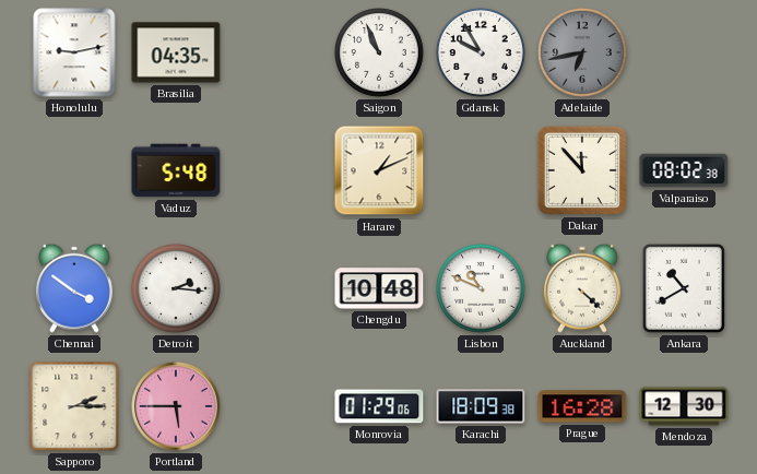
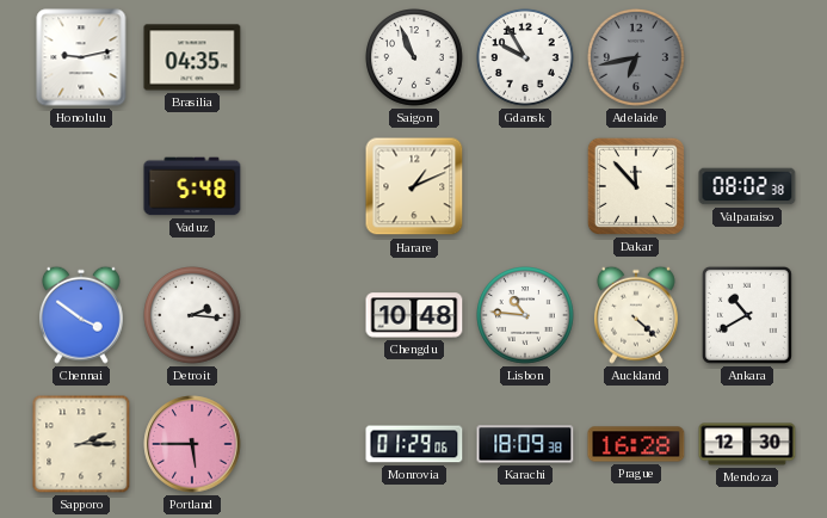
Lisbon: 10:49 -> 10:46 (526, 316)
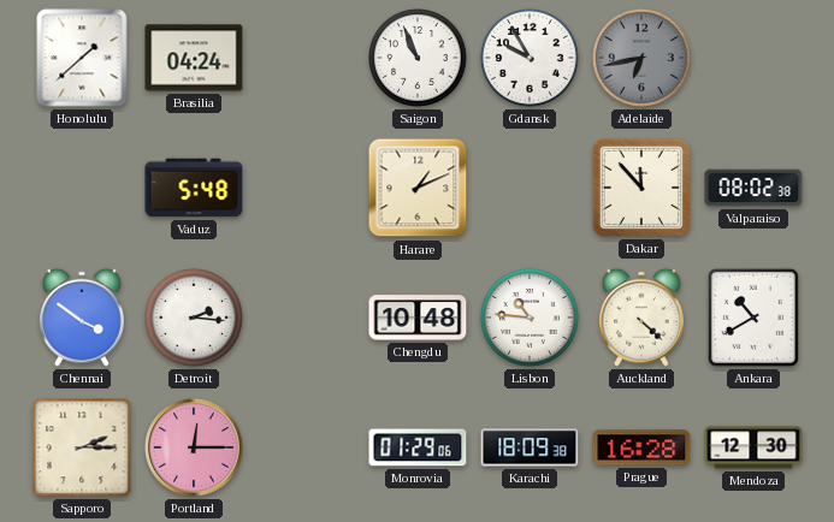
Honolulu: 9:13 -> 1:38 (82, 58)
Brasilia: 04:35 -> 04:24 (194, 58)
Portland: 5:45 -> 12:15 (194, 447)
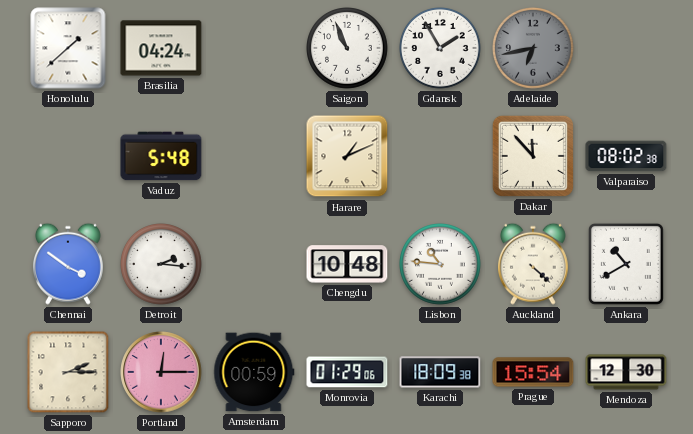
Gdansk: 9:55 -> 1:55 (441, 49)
Amsterdam: none -> 00:59 (254, 372)
Prague: 16:28 -> 15:54 (533, 372)
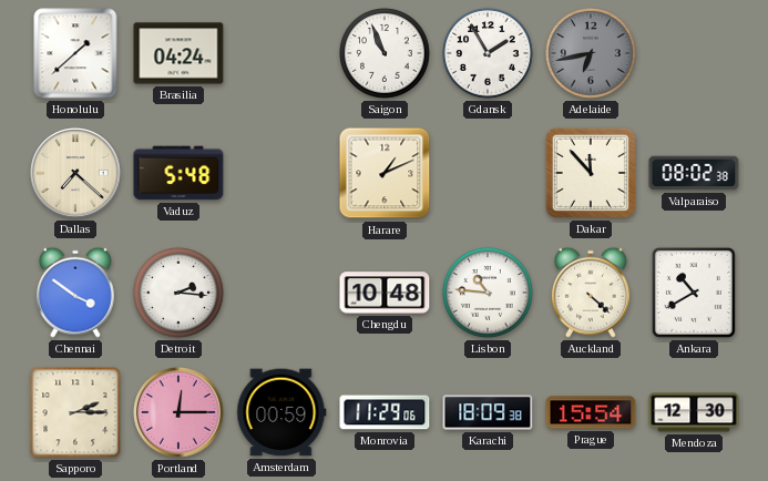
Dallas: none -> 7:22 (75, 173)
Monrovia: 01:29 -> 11:29 (385, 412)
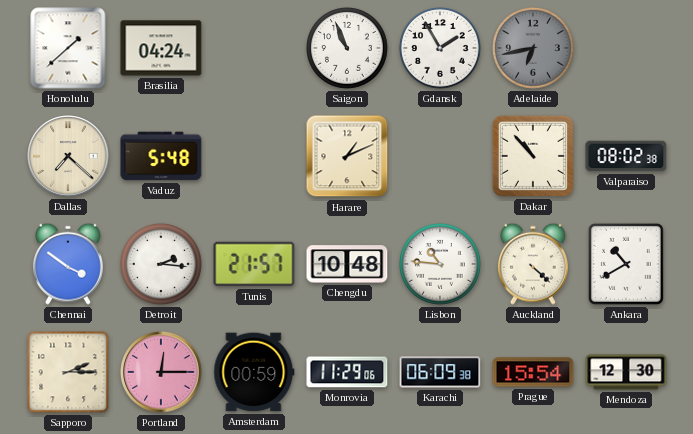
Dakar: 11:53 -> 10:53 (533, 156)
Tunis: none -> 21:57 (254, 264)
Karachi: 18:09 -> 06:09 (440, 372)
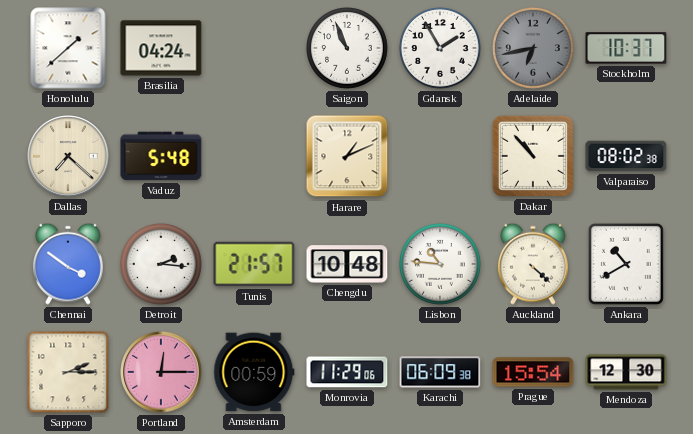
Stockholm: none -> 10:37 (626, 48)
